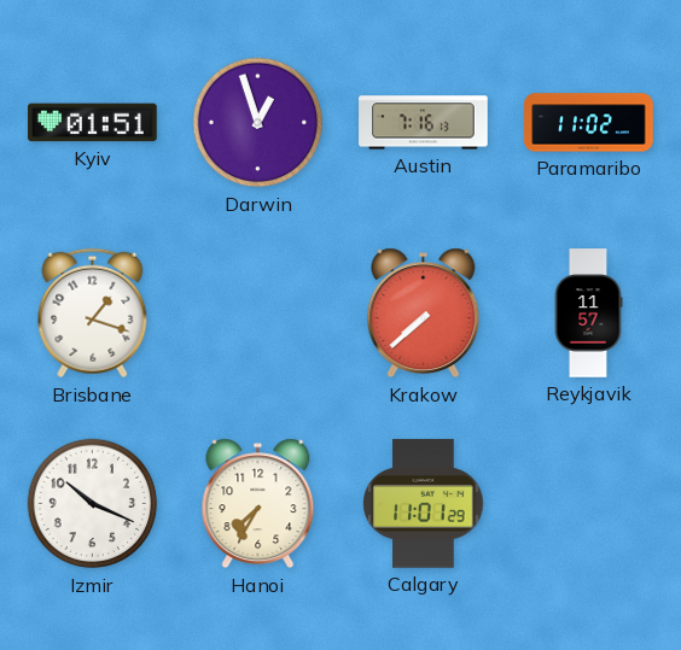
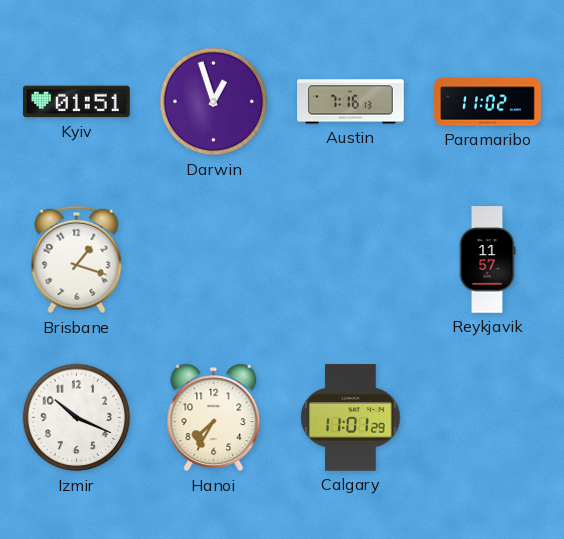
Krakow: 7:38 -> none (424, 314)
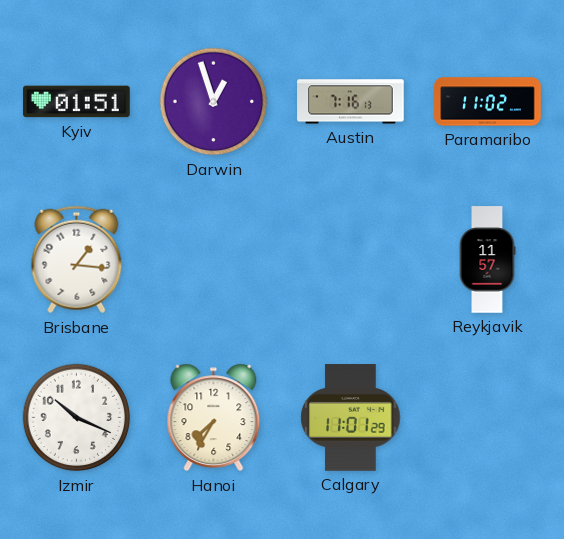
Brisbane: 1:18 -> 1:16 (77, 260)
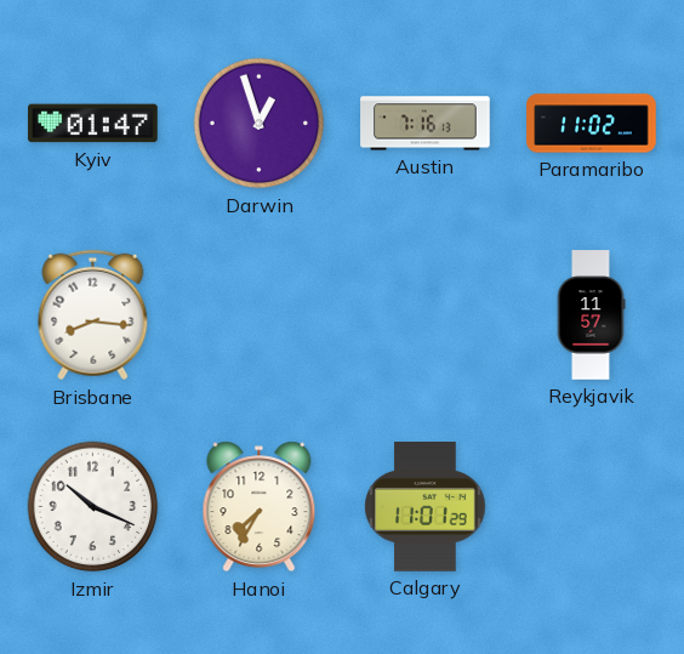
Kyiv: 01:51 -> 01:47 (93, 124)
Brisbane: 1:16 -> 8:16 (93, 315)
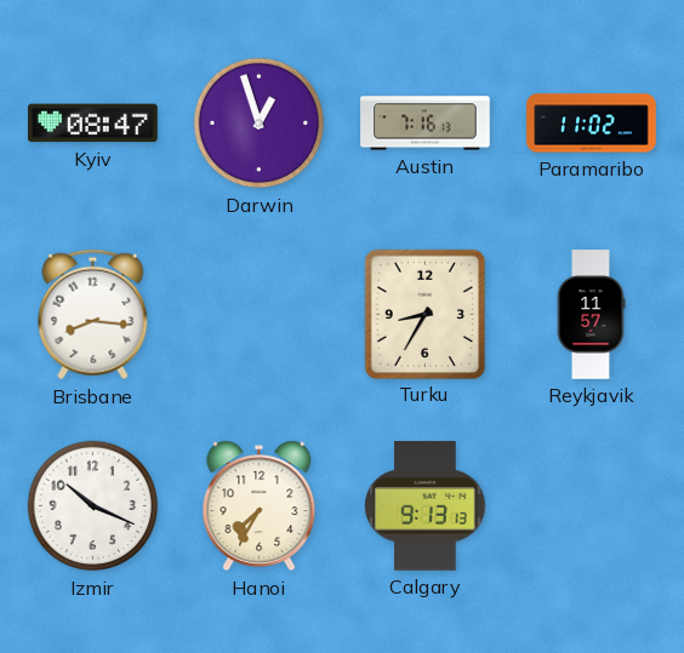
Kyiv: 01:47 -> 08:47 (93, 124)
Turku: none -> 8:35 (424, 314)
Calgary: 11:01 -> 9:13 (426, 506)
